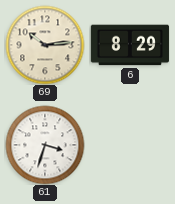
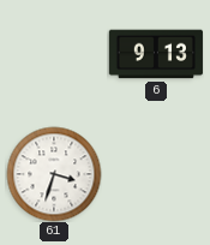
69: 10:14 -> none (45, 45)
6: 8:29 -> 9:13 (156, 54)
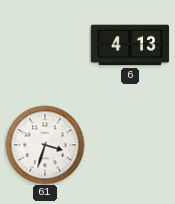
6: 9:13 -> 4:13 (130, 45)
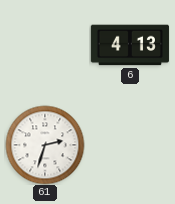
61: 3:33 -> 2:33 (45, 145)
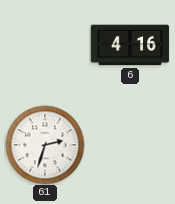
6: 4:13 -> 4:16 (130, 45)
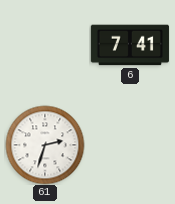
6: 4:16 -> 7:41 (130, 45)
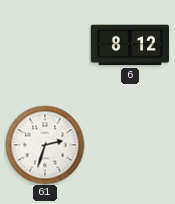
6: 7:41 -> 8:12 (130, 45)
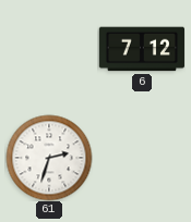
6: 8:12 -> 7:12 (142, 49)
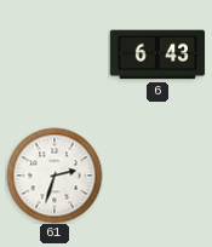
6: 7:12 -> 6:43 (157, 54)
